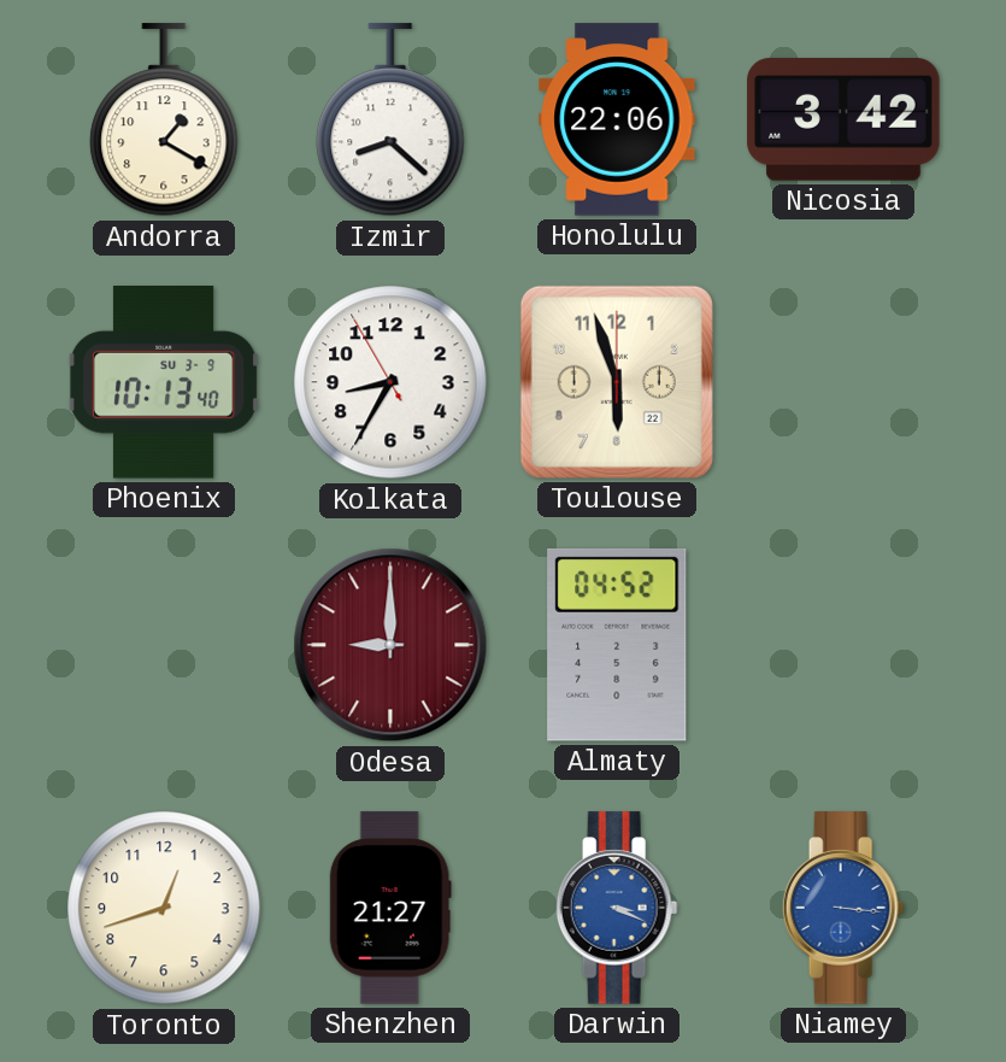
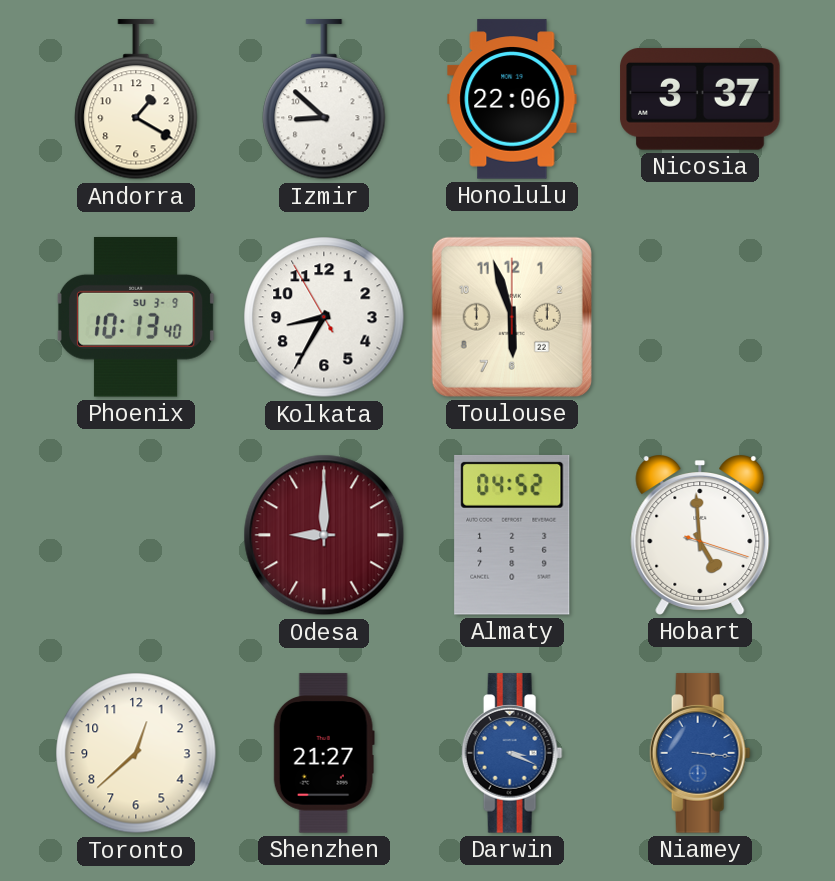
Izmir: 8:22 -> 8:52 (324, 100)
Nicosia: 3:42 -> 3:37 (700, 99)
Hobart: none -> 4:59 (700, 536)
Toronto: 12:42 -> 12:38 (136, 753)
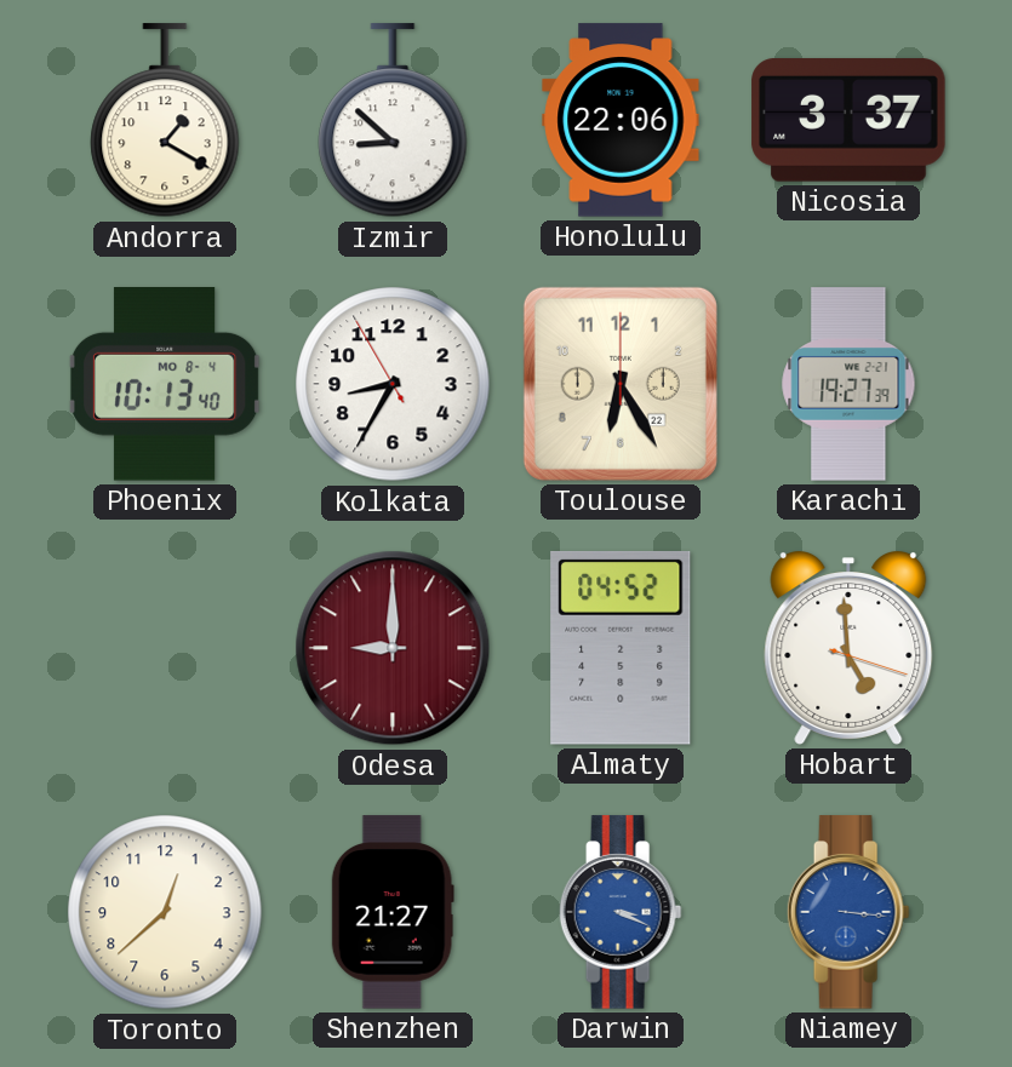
Phoenix date: SU 3-9 -> MO 8-4 (165, 385)
Toulouse: 5:57 -> 6:25 (621, 384)
Karachi: none -> 19:27 (848, 384)
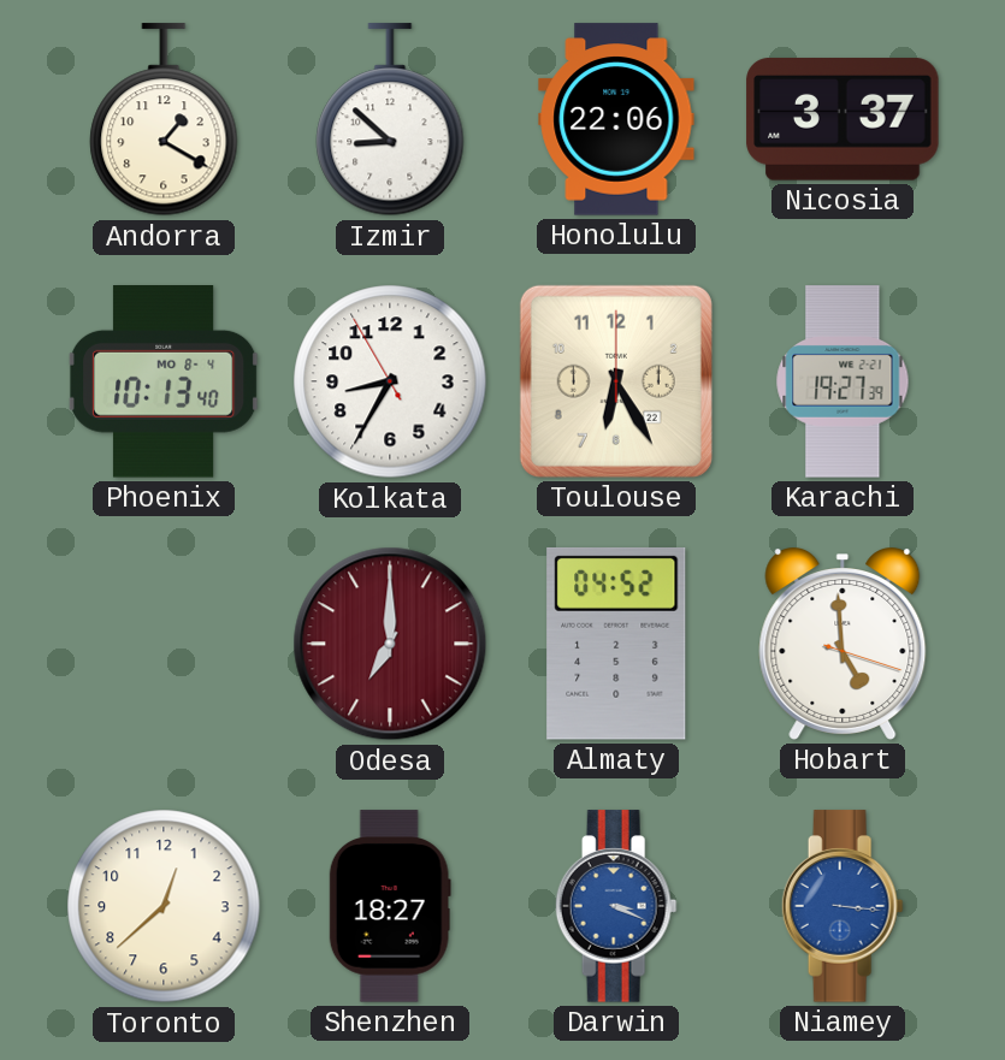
Odesa: 9:00 -> 7:00 (390, 644)
Shenzhen: 21:27 -> 18:27 (390, 906)
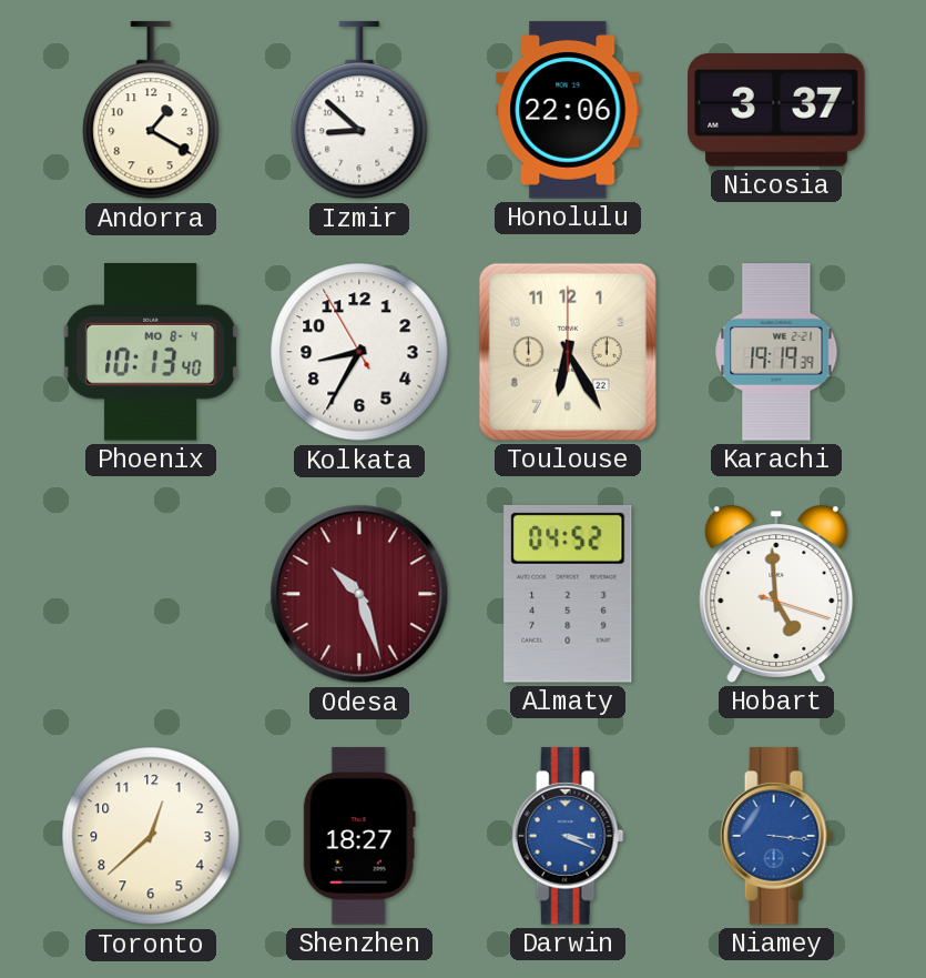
Karachi: 19:27 -> 19:19 (776, 352)
Odesa: 7:00 -> 10:27 (359, 594)
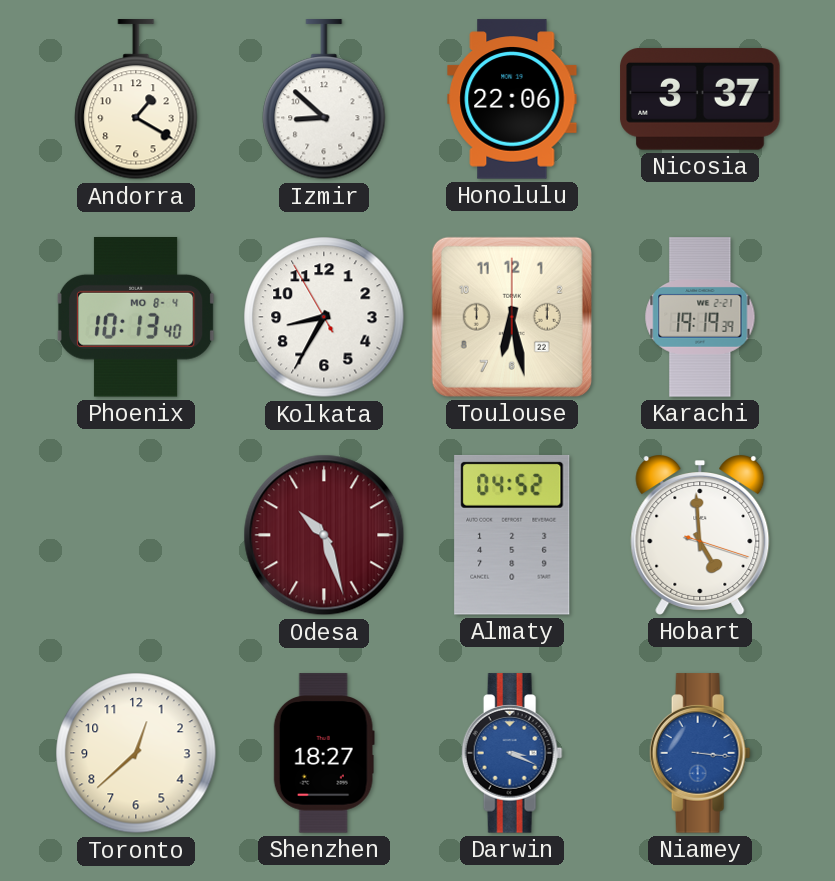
Toulouse: 6:25 -> 6:28 (512, 317)
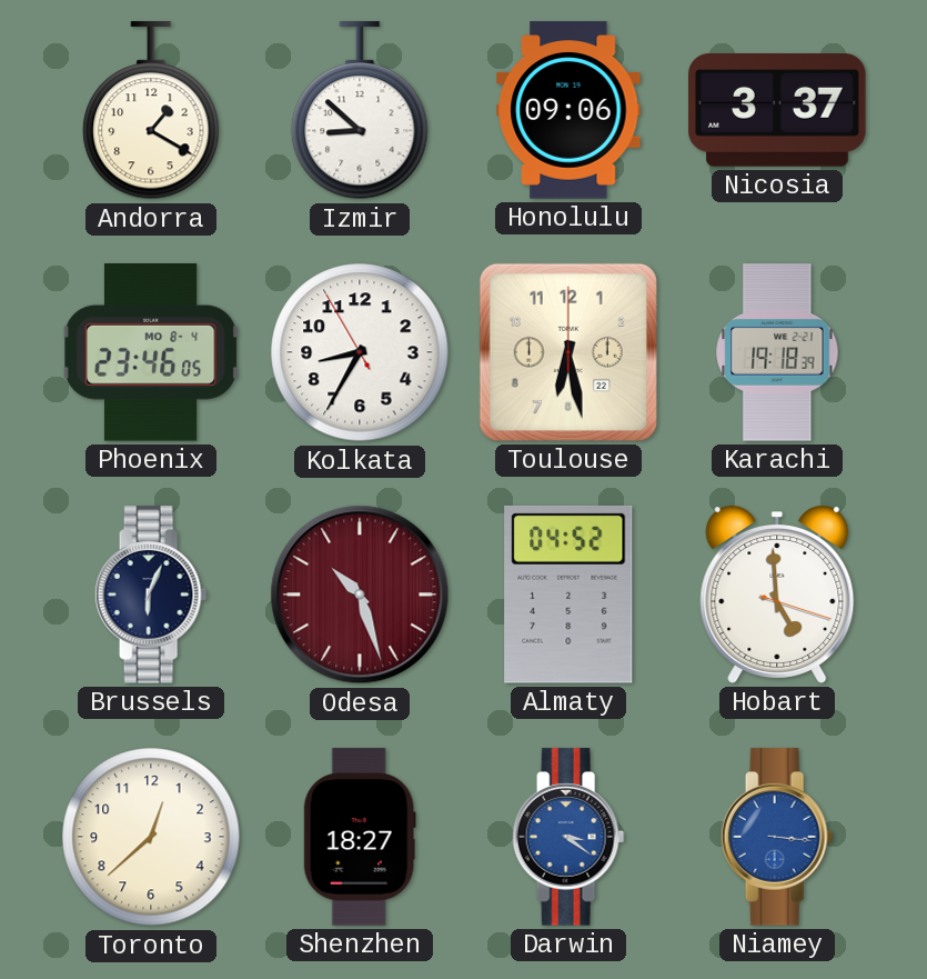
Honolulu: 22:06 -> 09:06 (568, 110)
Phoenix: 10:13 -> 23:46 (151, 353)
Karachi: 19:19 -> 19:18 (777, 352)
Brussels: none -> 6:04 (151, 595)
Darwin: 3:19 -> 3:21 (568, 837)
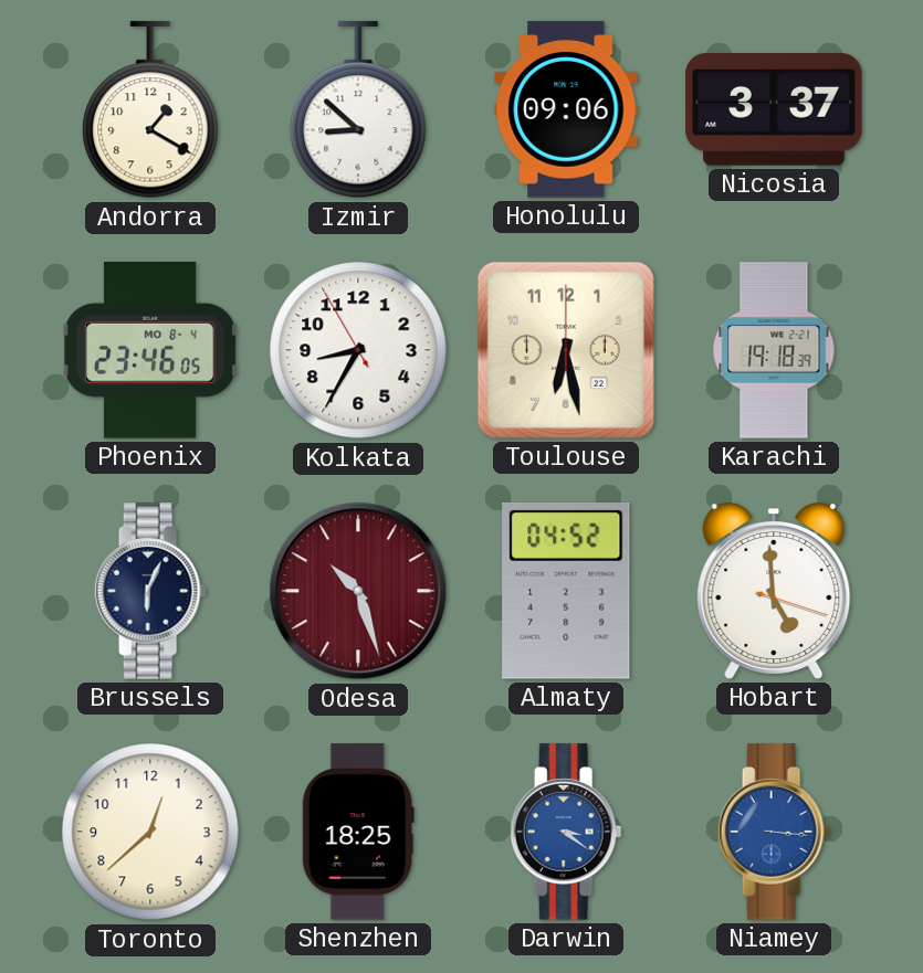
Shenzhen: 18:27 -> 18:25 (358, 832)
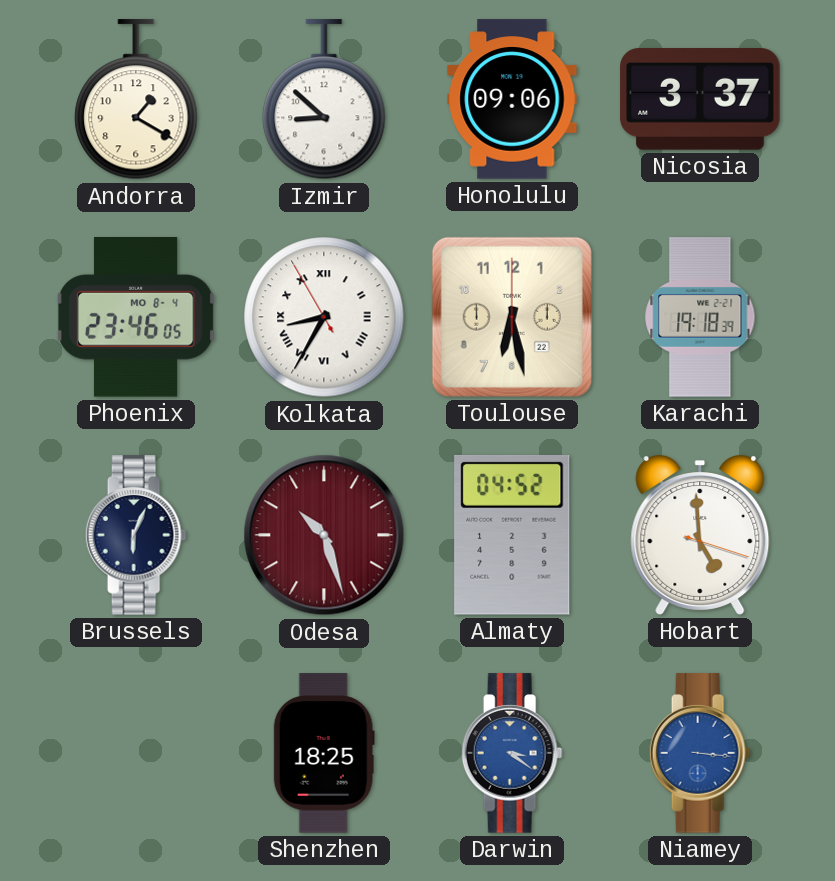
Kolkata numerals: Arabic -> Roman (324, 317)
Toronto: 12:38 -> none (150, 832)
